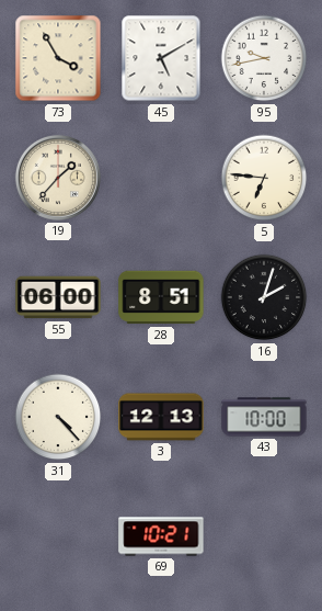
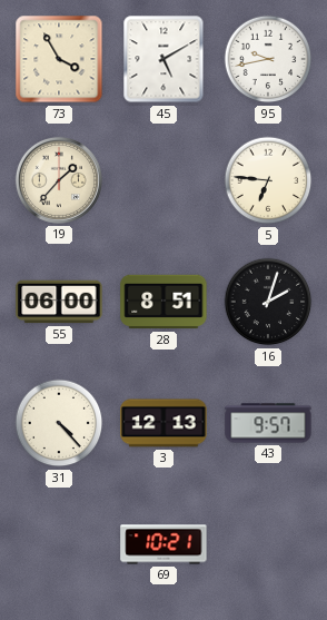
43: 10:00 -> 9:57 (268, 423)
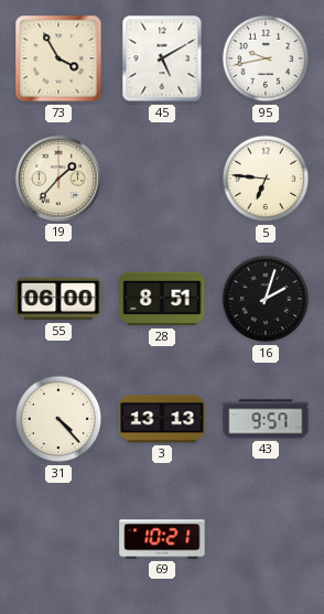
3: 12:13 -> 13:13 (162, 419)
